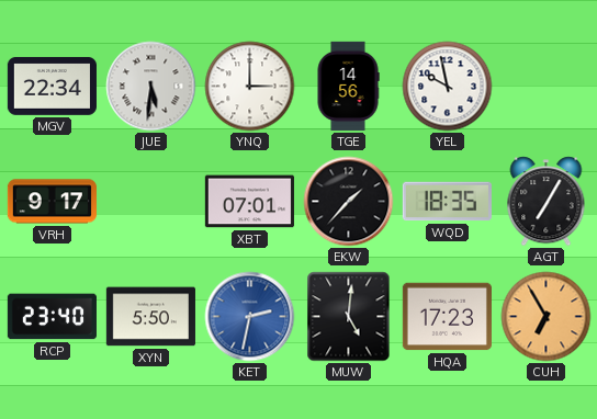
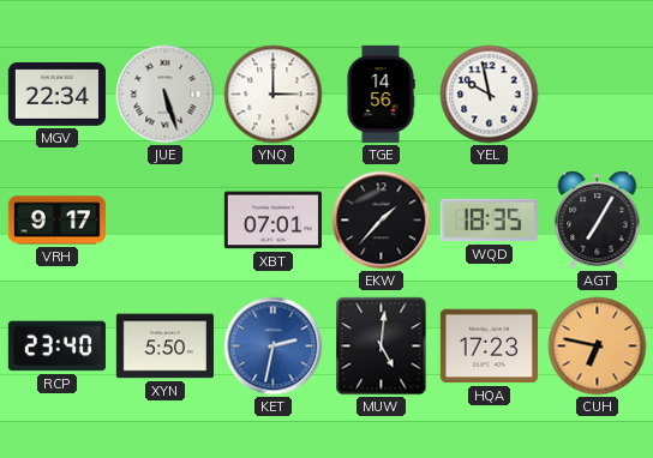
JUE: 5:31 -> 5:27 (166, 95)
CUH: 6:55 -> 6:47 (598, 346)
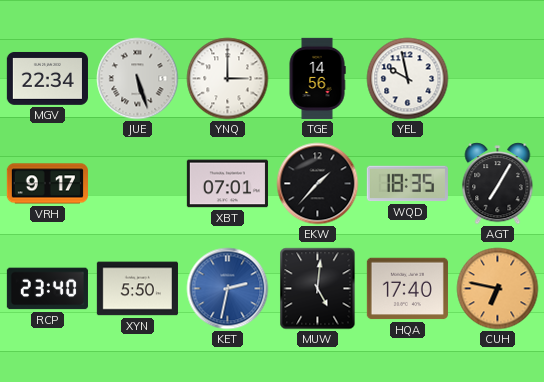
HQA: 17:23 -> 17:40 (407, 289)
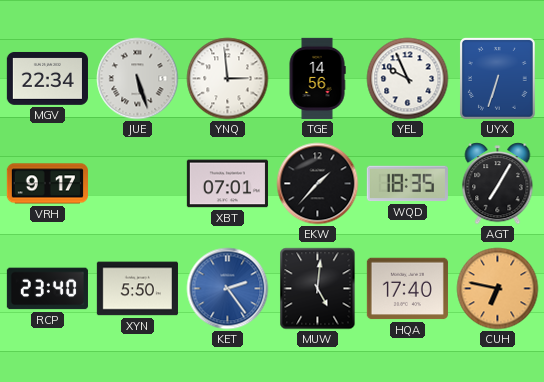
YNQ: 3:00 -> 2:59 (228, 79)
YEL: 9:58 -> 9:56 (408, 79)
UYX: none -> 6:33 (497, 78)
KET: 2:32 -> 2:24 (228, 289)
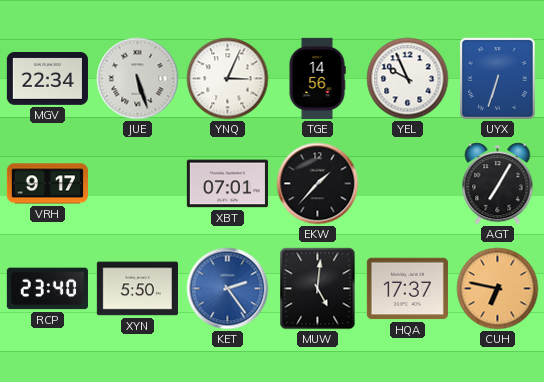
YNQ: 2:59 -> 3:04 (228, 79)
WQD: 18:35 -> none (407, 184)
HQA: 17:40 -> 17:37 (407, 289)
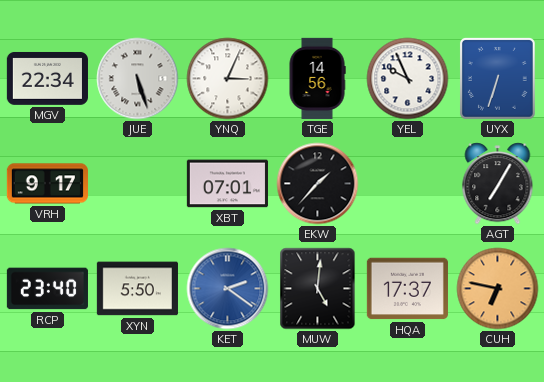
KET: 2:24 -> 2:21 (228, 289)
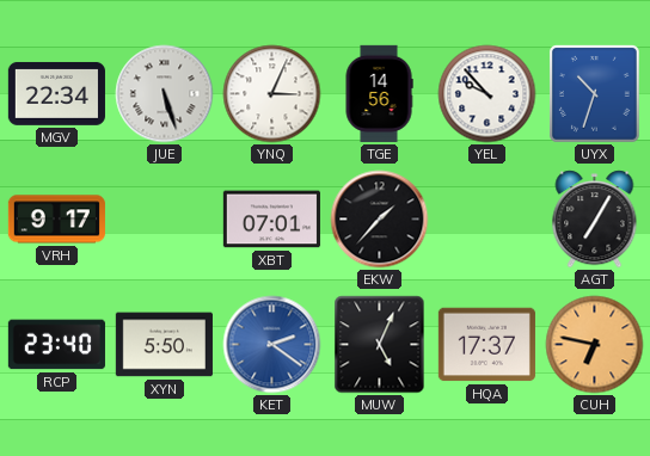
YEL: 9:56 -> 9:53 (487, 94)
UYX: 6:33 -> 10:33 (594, 93)
MUW: 5:01 -> 5:04 (380, 345)
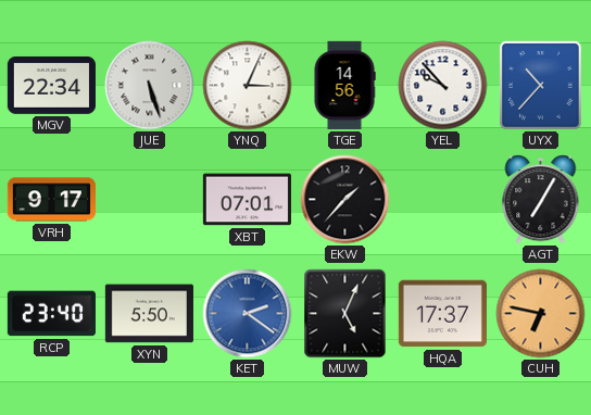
UYX: 10:33 -> 10:37 (540, 85)
